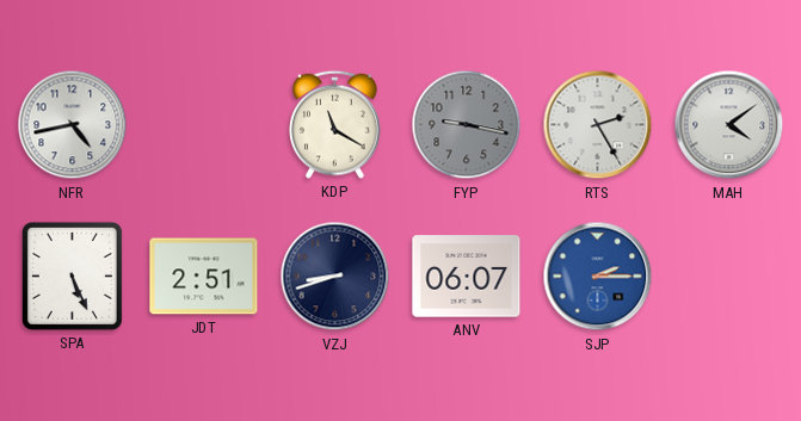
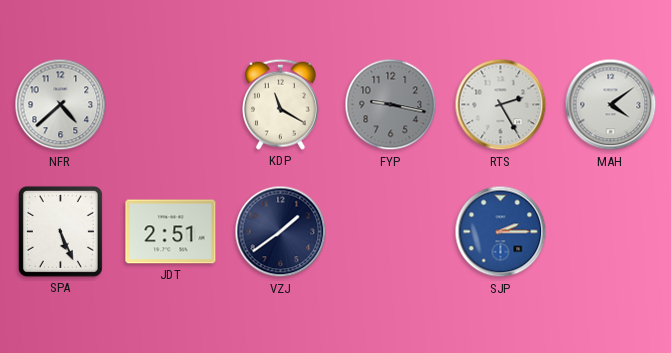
NFR: 4:43 -> 4:38 (61, 105)
VZJ: 8:42 -> 1:39 (281, 232)
ANV: 06:07 -> none (467, 277)
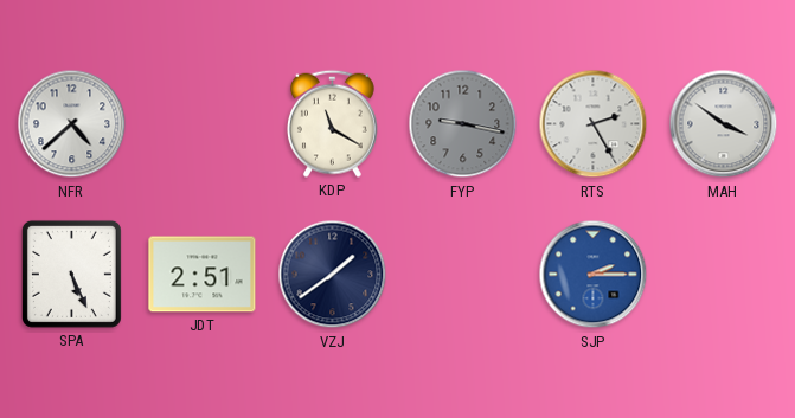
MAH: 4:09 -> 3:51 (724, 124)
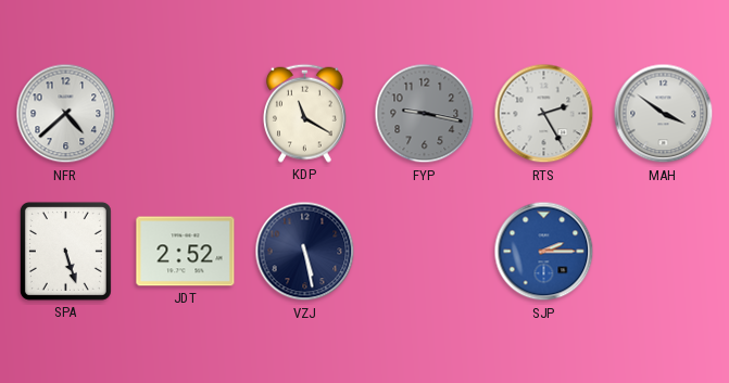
SPA: 5:26 -> 5:27 (65, 251)
JDT: 2:51 -> 2:52 (186, 252)
VZJ: 1:39 -> 5:28 (305, 252)
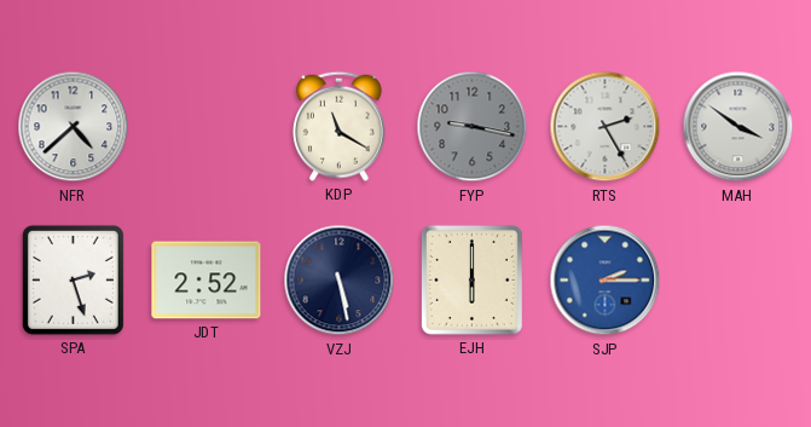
SPA: 5:27 -> 2:27 (73, 279)
EJH: none -> 6:00 (471, 279)
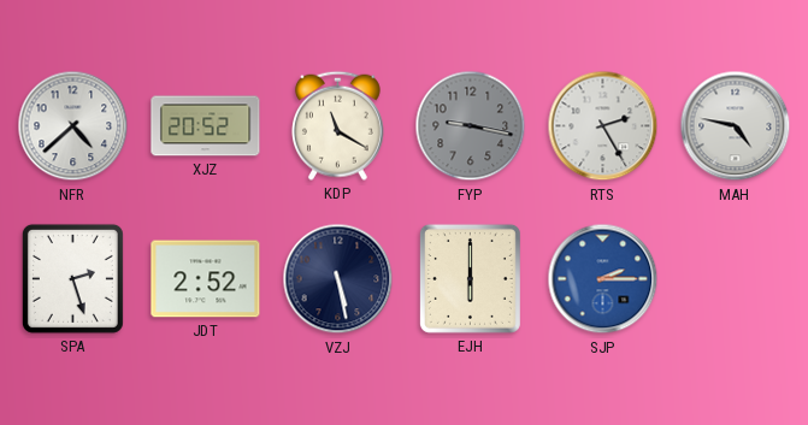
XJZ: none -> 20:52 (206, 126)
MAH: 3:51 -> 4:47 (736, 126)
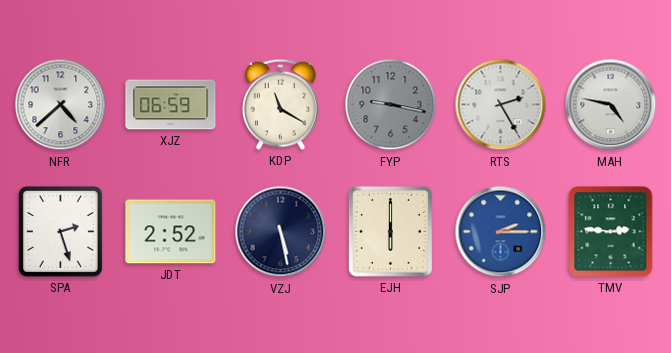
XJZ: 20:52 -> 06:59 (171, 105)
TMV: none -> 2:46 (611, 232)
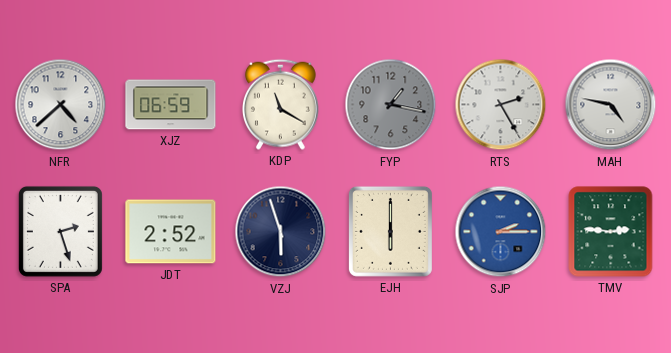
FYP: 9:17 -> 1:17 (391, 105)
VZJ: 5:28 -> 5:57 (281, 232)
